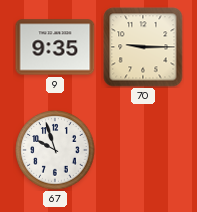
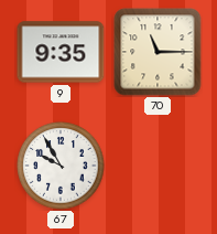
70: 9:15 -> 11:15 (158, 52)
67: 9:57 -> 9:55 (61, 166)
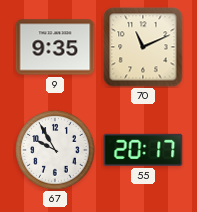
70: 11:15 -> 11:11 (143, 47)
55: none -> 20:17 (143, 150)
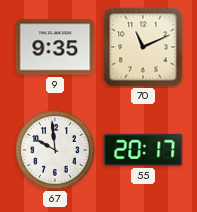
67: 9:55 -> 9:59 (55, 150)
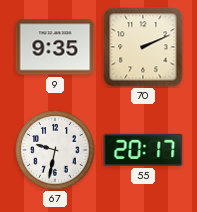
70: 11:11 -> 2:11 (143, 47)
67: 9:59 -> 9:32 (55, 150)
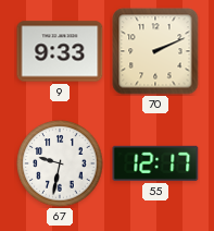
9: 9:35 -> 9:33 (60, 51)
55: 20:17 -> 12:17 (155, 163)
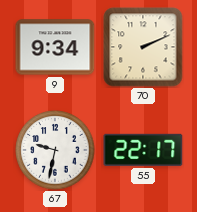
9: 9:33 -> 9:34 (55, 47)
55: 12:17 -> 22:17 (143, 150)
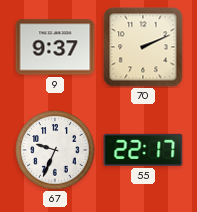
9: 9:34 -> 9:37 (55, 47)
67: 9:32 -> 9:34 (55, 150)
